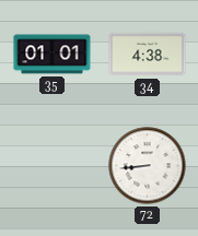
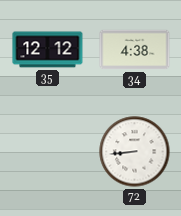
35: 01:01 -> 12:12 (48, 50)
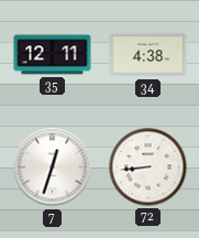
35: 12:12 -> 12:11 (53, 55)
7: none -> 12:33 (53, 167)
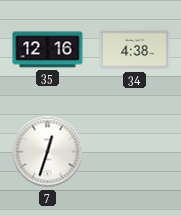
35: 12:11 -> 12:16 (48, 50)
72: 8:44 -> none (148, 167)
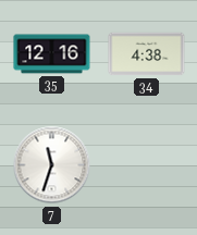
7: 12:33 -> 11:33 (52, 165)
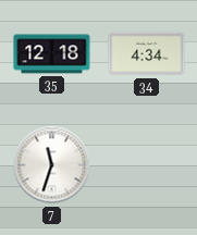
35: 12:16 -> 12:18 (52, 54)
34: 4:38 -> 4:34 (147, 54)
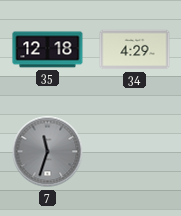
34: 4:34 -> 4:29 (135, 50)
7 dial: white -> grey (48, 152)
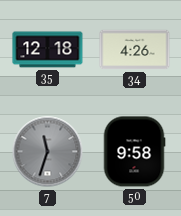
34: 4:29 -> 4:26 (135, 50)
50: none -> 9:58 (134, 152)
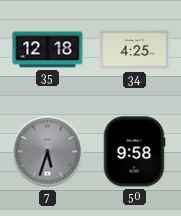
34: 4:26 -> 4:25 (135, 50)
7: 11:33 -> 5:33 (48, 152)
